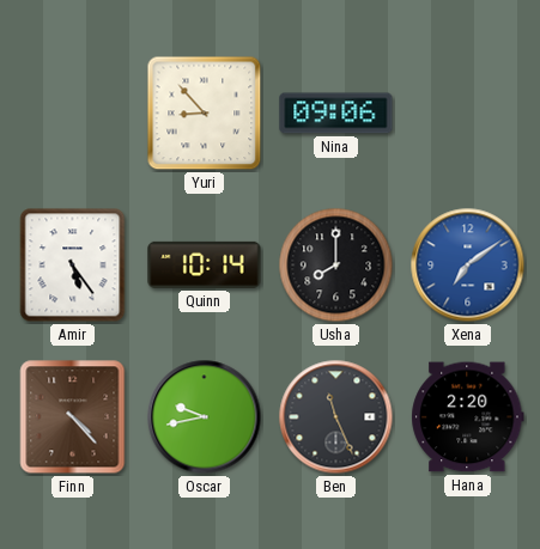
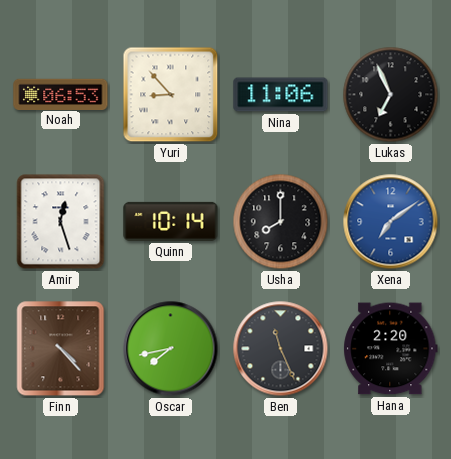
Noah: none -> 06:53 (61, 94)
Nina: 09:06 -> 11:06 (281, 95)
Lukas: none -> 6:56 (391, 95)
Amir: 5:24 -> 12:27 (61, 222)
Oscar: 9:43 -> 7:43 (171, 349)
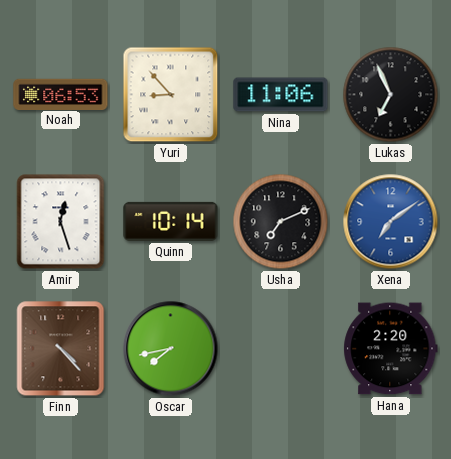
Usha: 8:00 -> 7:11 (281, 222)
Ben: 11:26 -> none (281, 349)
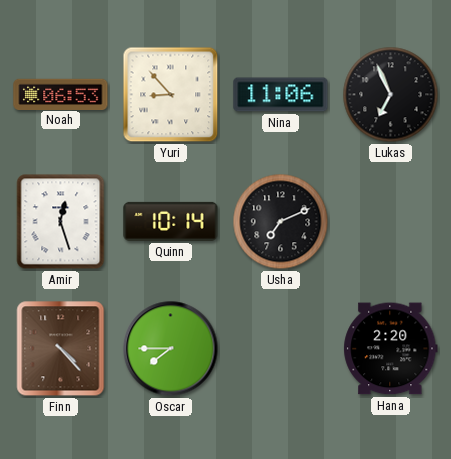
Xena: 7:09 -> none (391, 222)
Oscar: 7:43 -> 7:45 (171, 349)
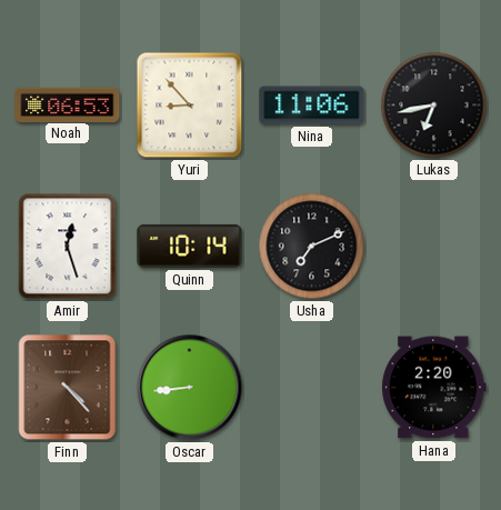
Lukas: 6:56 -> 6:43 (434, 106)
Oscar: 7:45 -> 8:44 (190, 388)
